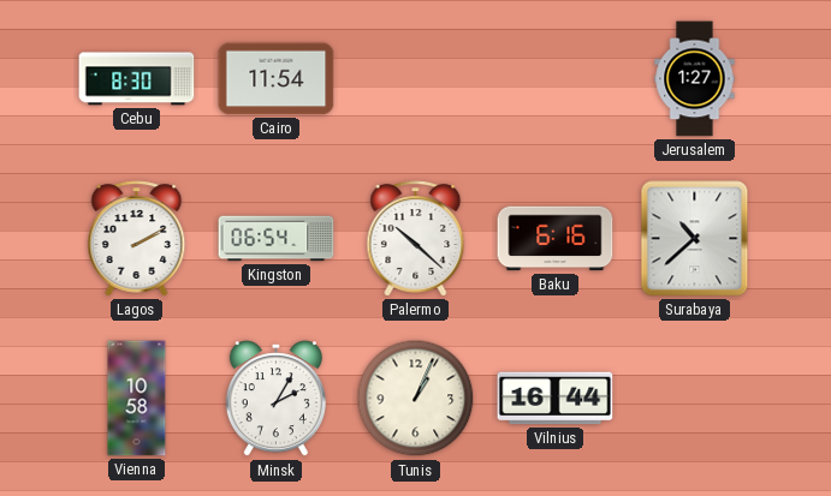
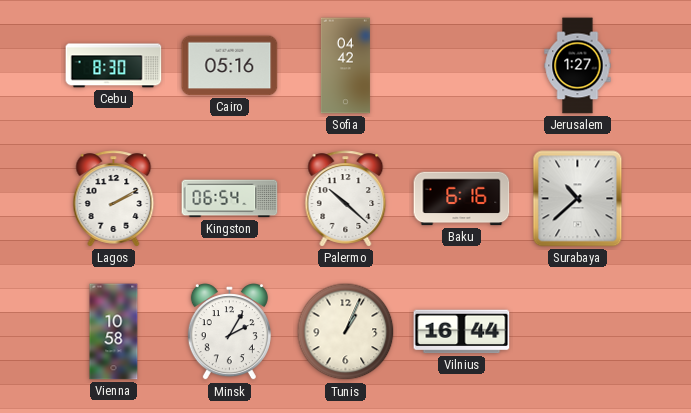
Cairo: 11:54 -> 05:16 (230, 66)
Sofia: none -> 04:42 (345, 66)
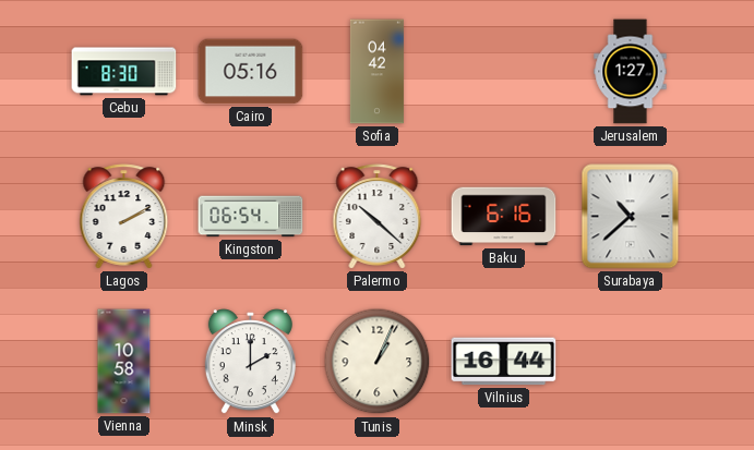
Minsk: 2:05 -> 2:00 (250, 362)
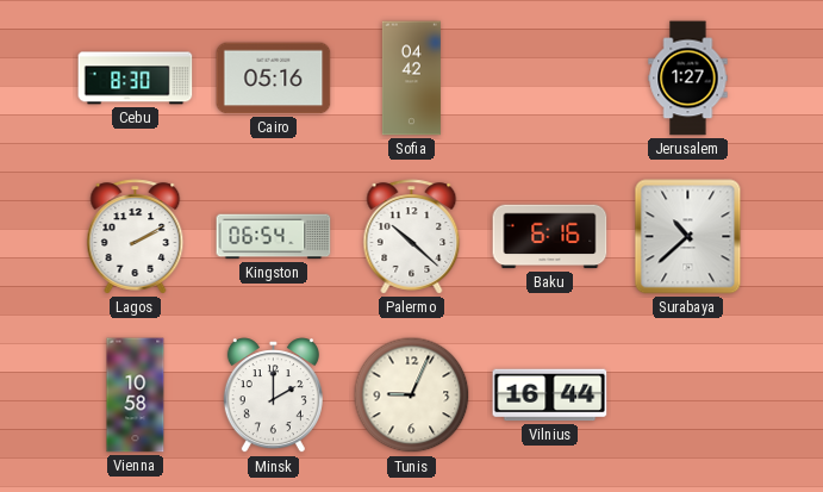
Tunis: 1:04 -> 9:04 (412, 396)
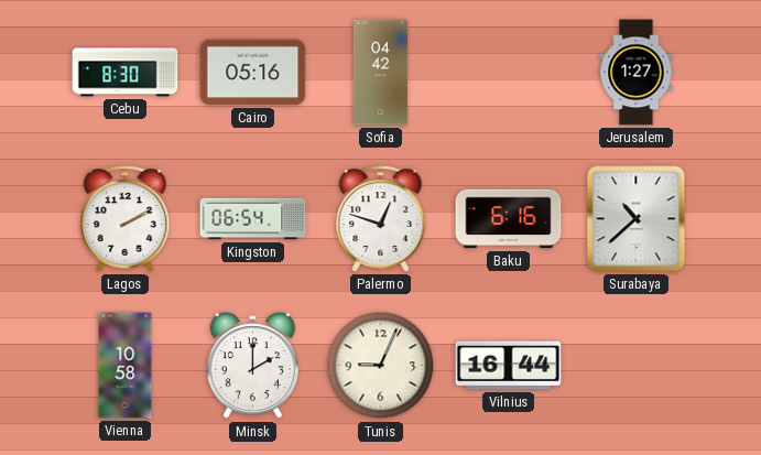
Palermo: 10:22 -> 12:48 (381, 219)
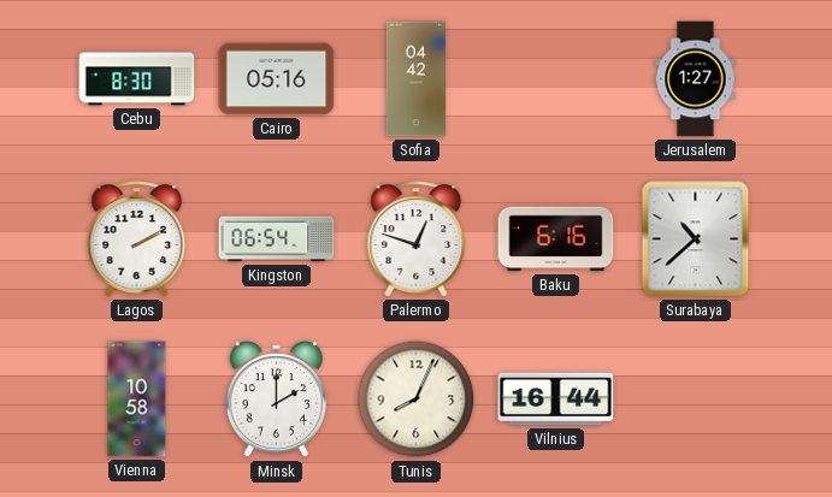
Tunis: 9:04 -> 8:04 (417, 400)
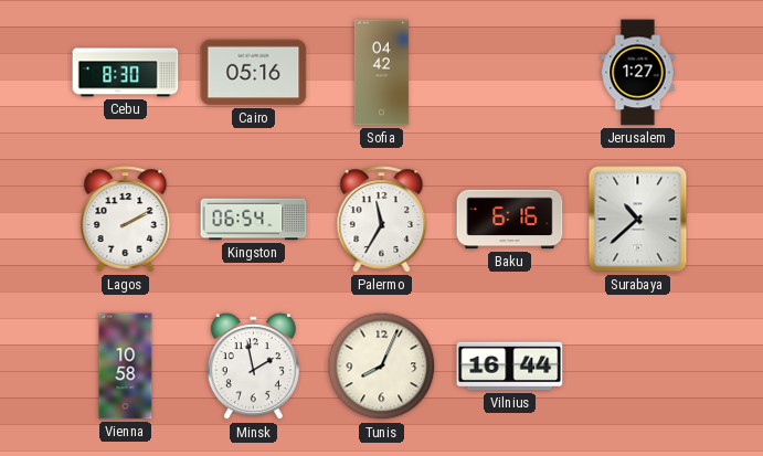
Palermo: 12:48 -> 11:35 (382, 220)
Minsk: 2:00 -> 1:58 (253, 367)
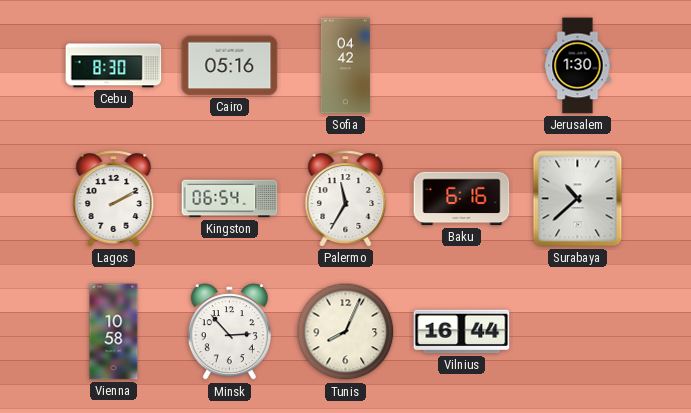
Jerusalem: 1:27 -> 1:30 (578, 66)
Minsk: 1:58 -> 2:53 (229, 332)
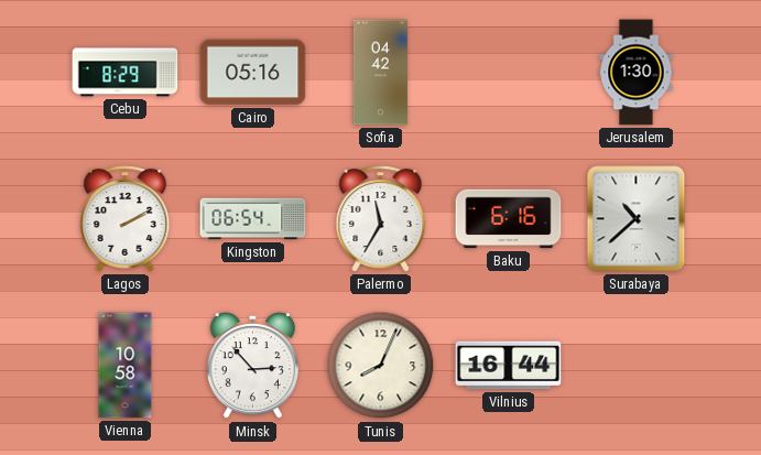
Cebu: 8:30 -> 8:29 (126, 73)
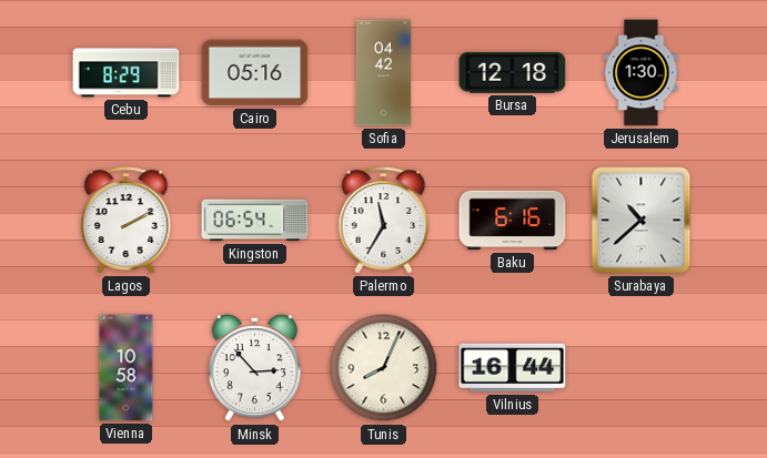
Bursa: none -> 12:18 (513, 73)
